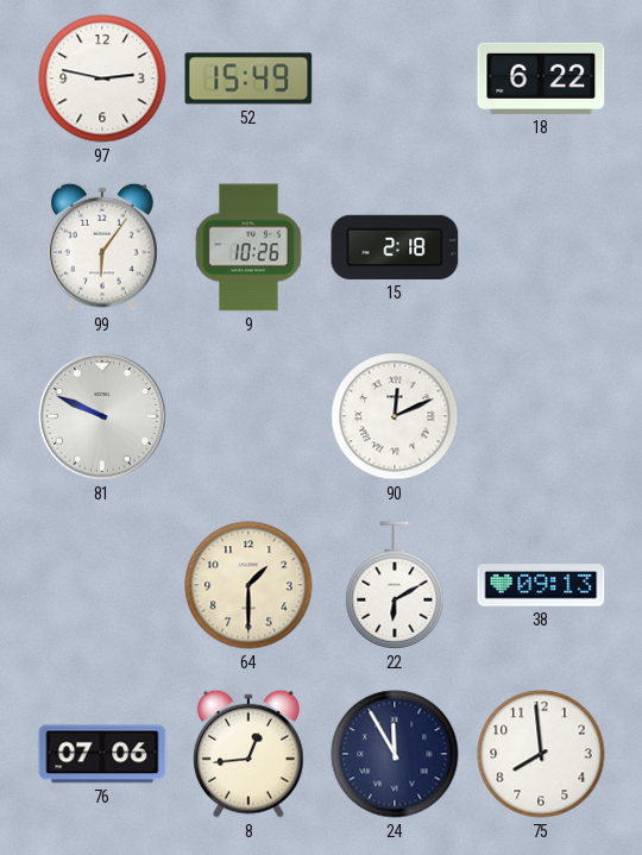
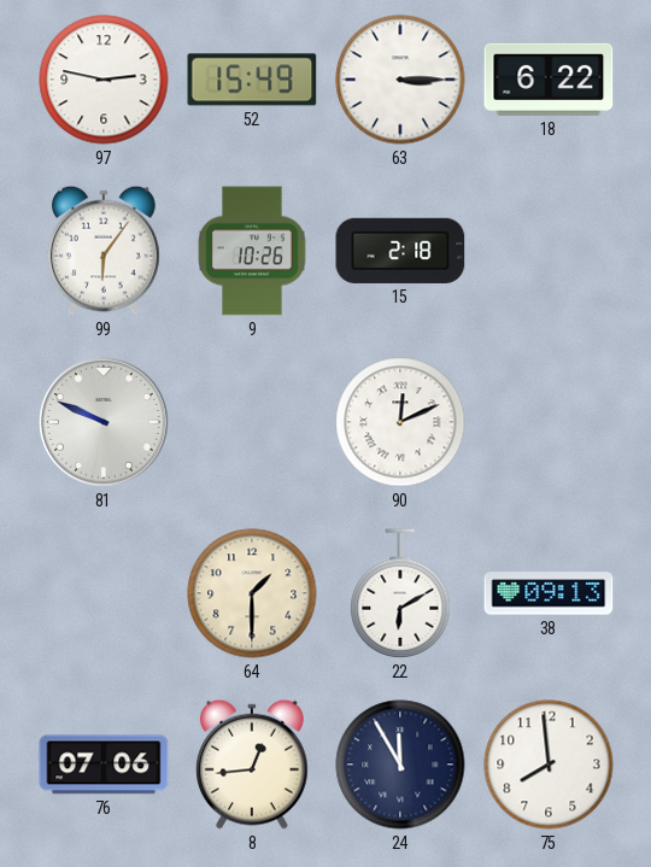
63: none -> 3:15 (400, 80)
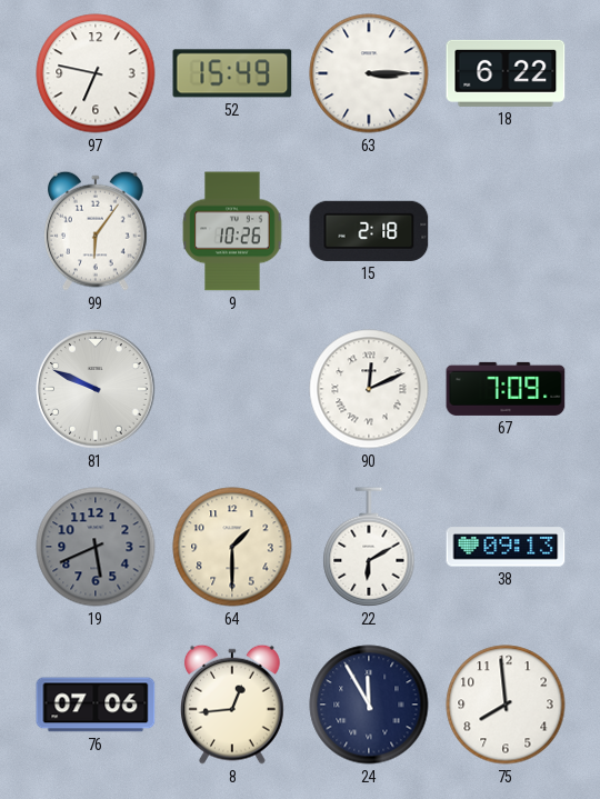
97: 2:47 -> 6:47 (96, 73)
67: none -> 7:09 (506, 389)
19: none -> 5:41 (96, 547)
